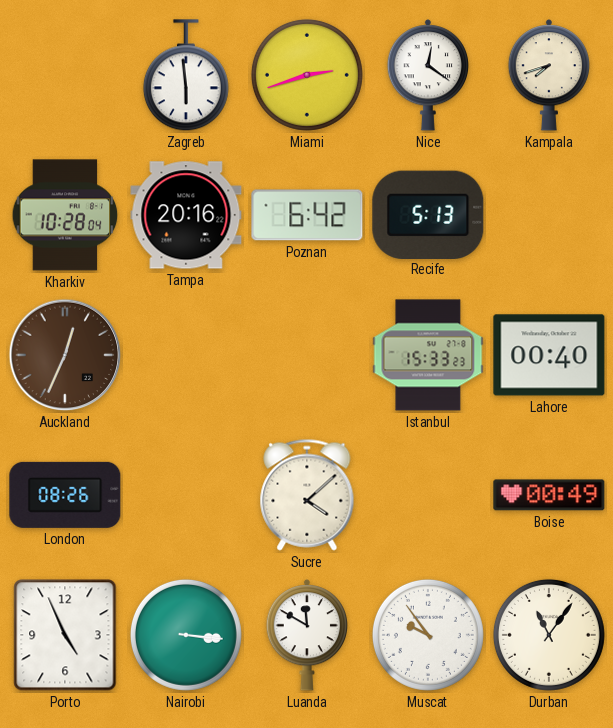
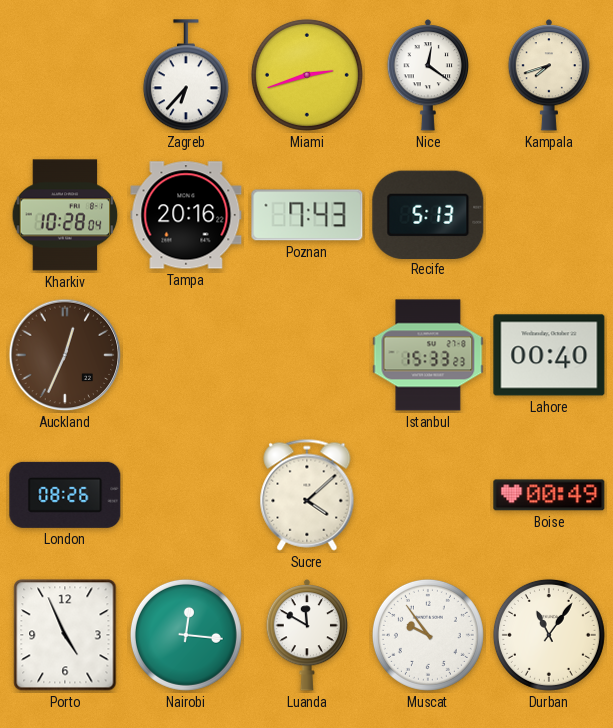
Zagreb: 5:59 -> 6:37 (186, 76)
Poznan: 6:42 -> 7:43 (307, 215)
Nairobi: 3:16 -> 12:16 (186, 635)
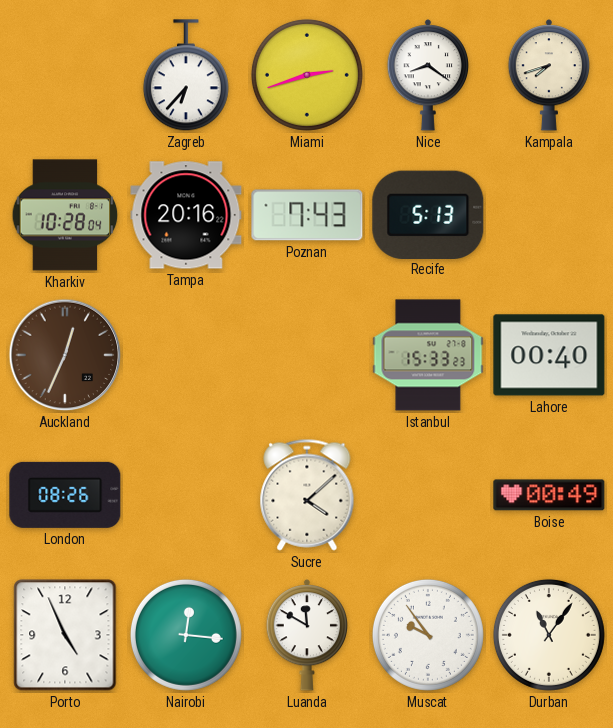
Nice: 12:21 -> 8:21 (427, 75)
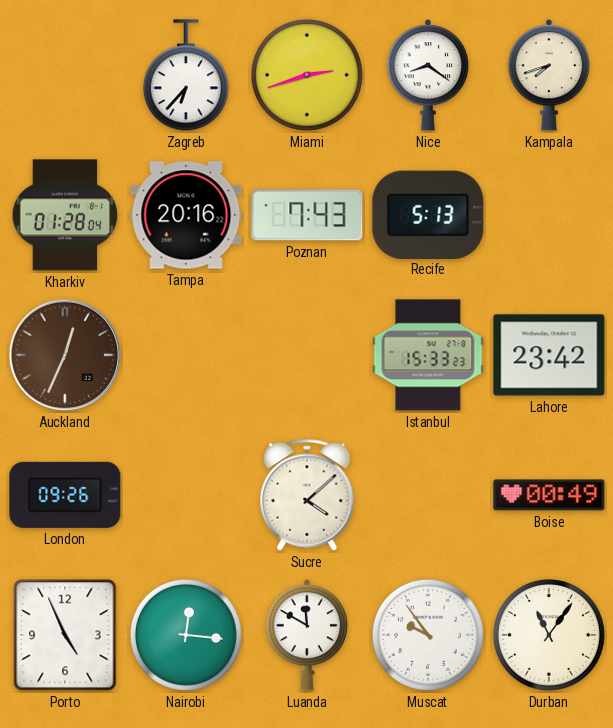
Kharkiv: 10:28 -> 01:28 (65, 215)
Lahore: 00:40 -> 23:42 (549, 355)
London: 08:26 -> 09:26 (65, 495)
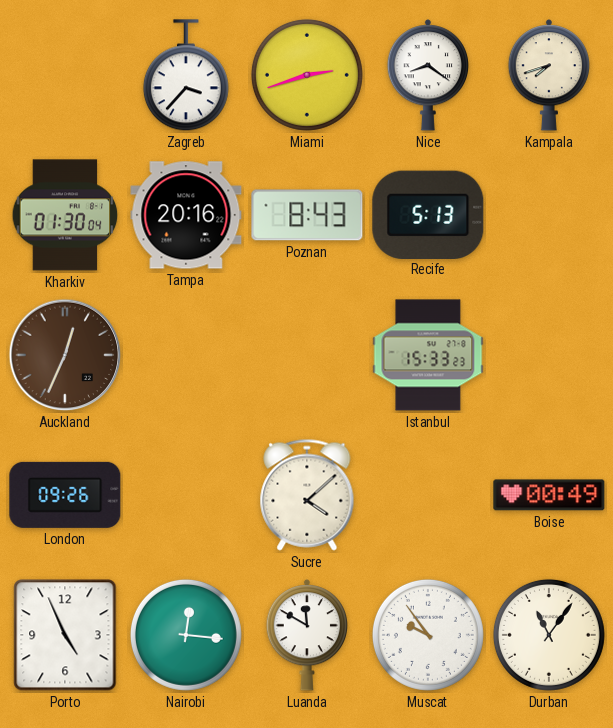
Zagreb: 6:37 -> 3:37 (186, 76)
Kharkiv: 01:28 -> 01:30 (65, 215)
Poznan: 7:43 -> 8:43 (307, 215)
Lahore: 23:42 -> none (549, 355)
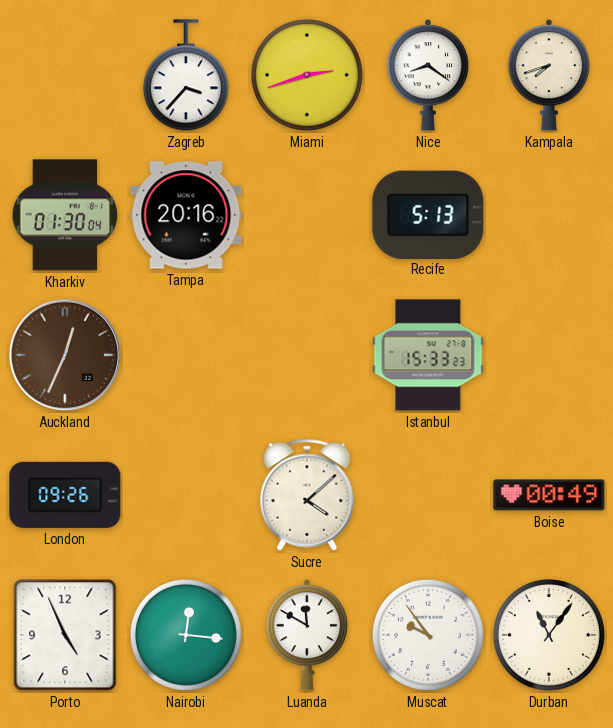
Poznan: 8:43 -> none (307, 215)
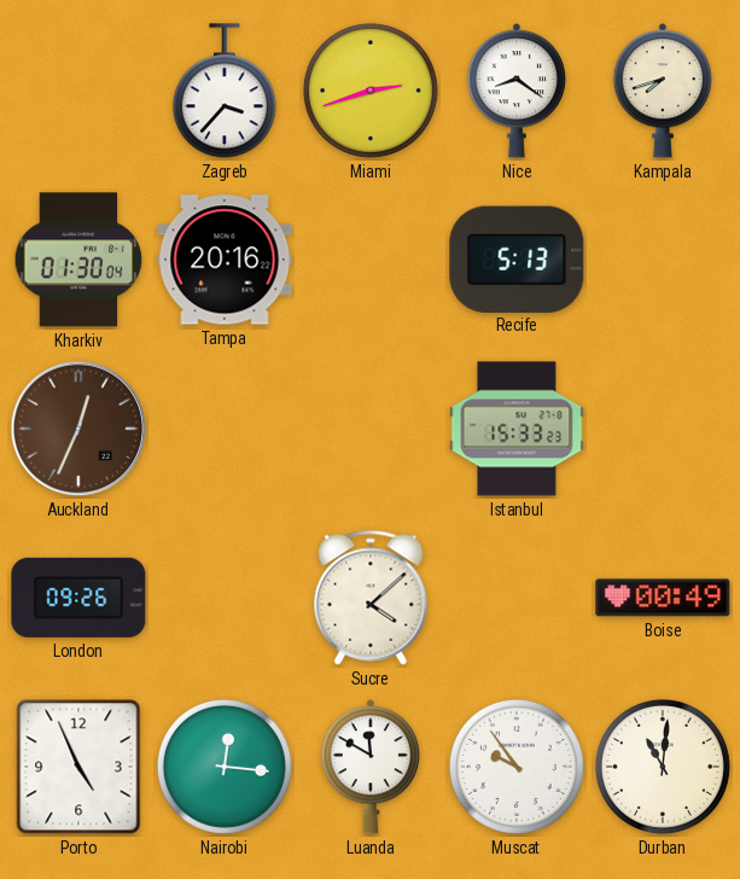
Durban: 11:06 -> 11:01 (663, 767)
